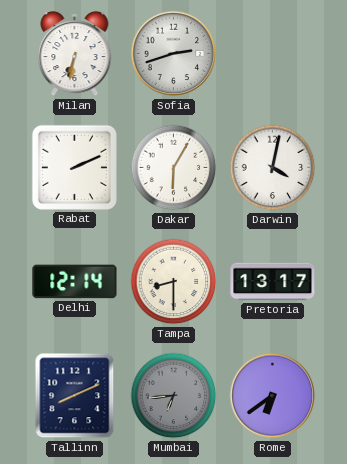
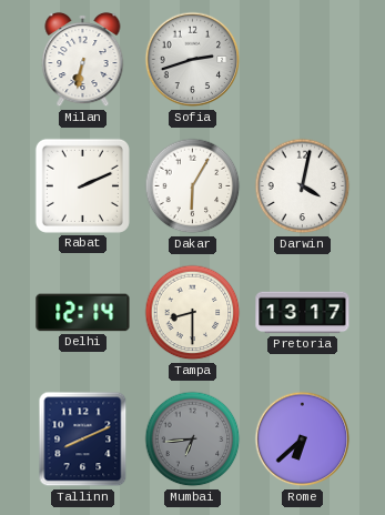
Rome: 6:39 -> 6:38 (303, 440)
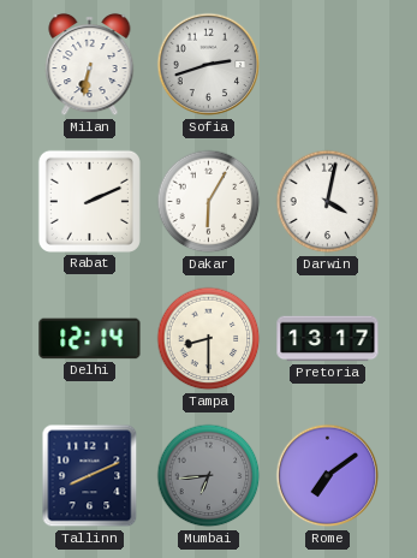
Rome: 6:38 -> 7:09 (328, 476)
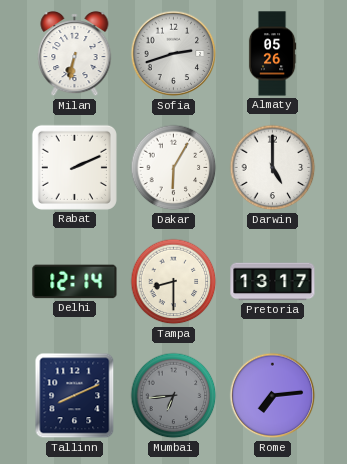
Almaty: none -> 05:26 (272, 54)
Darwin: 4:02 -> 5:00 (273, 168)
Rome: 7:09 -> 7:14 (273, 396)
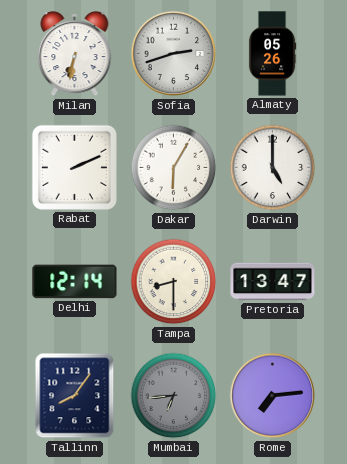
Pretoria: 13:17 -> 13:47 (273, 282)
Tallinn: 8:11 -> 8:06 (75, 396)
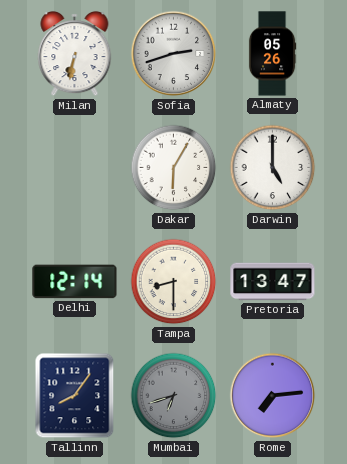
Rabat: 2:11 -> none (74, 167)
Mumbai: 6:44 -> 6:42 (174, 396)
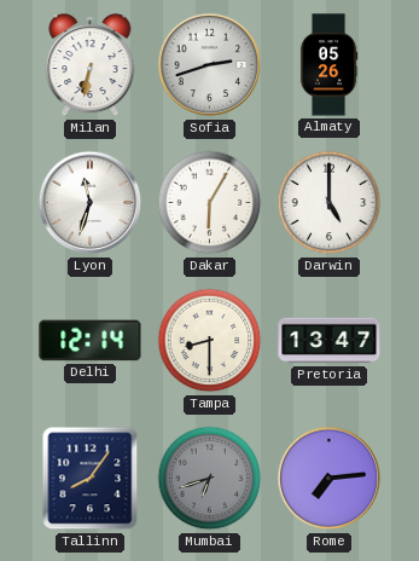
Lyon: none -> 11:33 (91, 203)
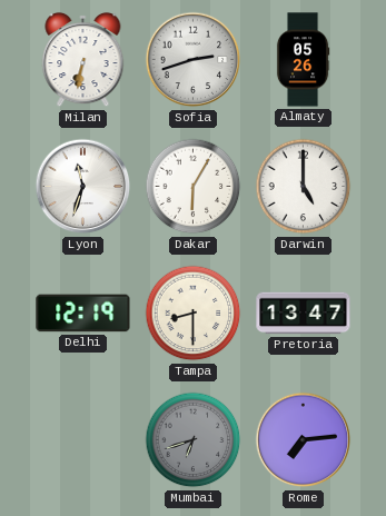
Delhi: 12:14 -> 12:19 (83, 314)
Tallinn: 8:06 -> none (91, 479)
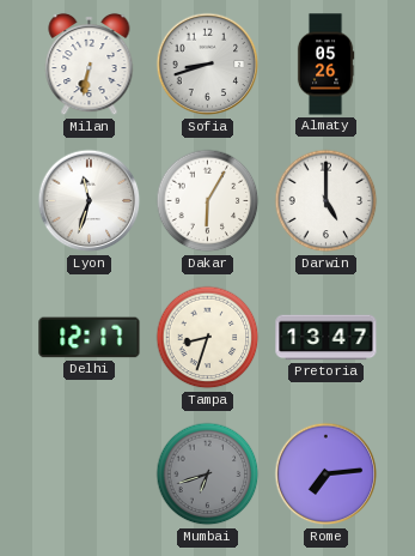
Sofia: 2:42 -> 8:42 (208, 65)
Delhi: 12:19 -> 12:17 (90, 338)
Tampa: 8:30 -> 8:33 (208, 338)
